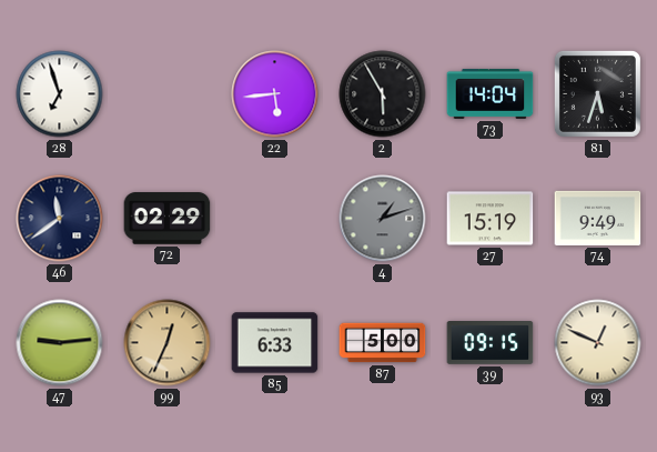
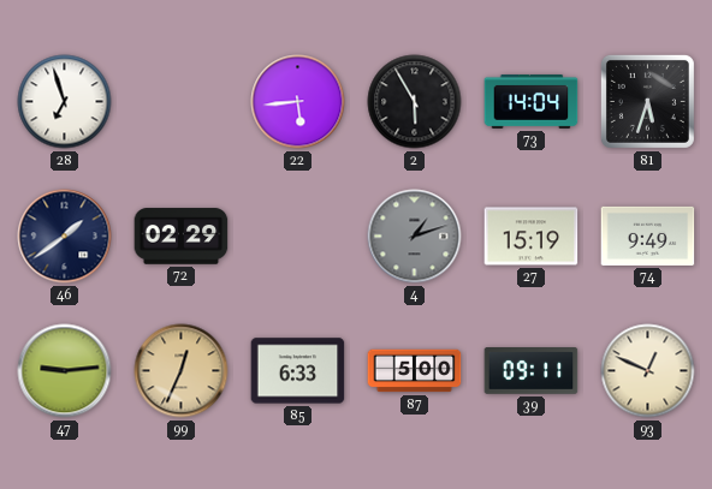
46: 11:39 -> 1:39 (65, 237)
39: 09:15 -> 09:11 (532, 371)
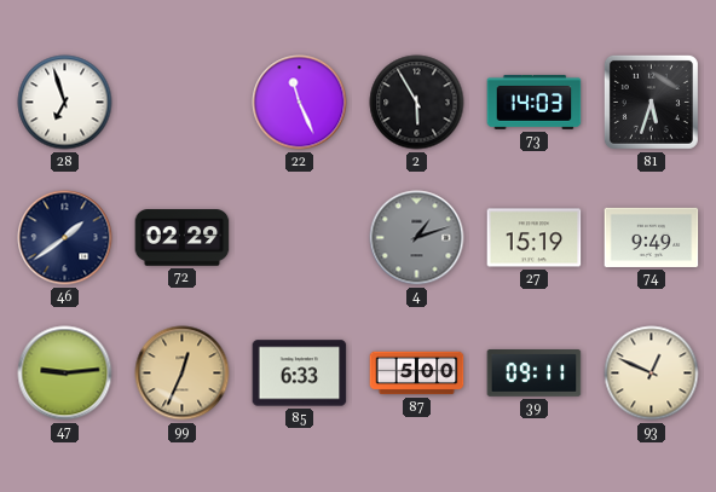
22: 5:44 -> 11:26 (300, 103)
73: 14:04 -> 14:03 (535, 102)
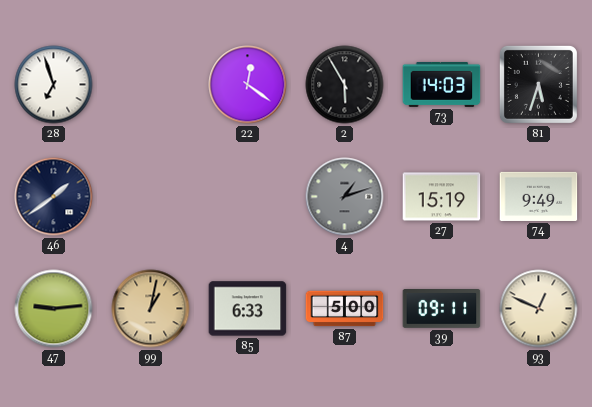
22: 11:26 -> 12:21 (248, 85)
72: 02:29 -> none (183, 238)
99: 12:34 -> 1:02 (151, 309)
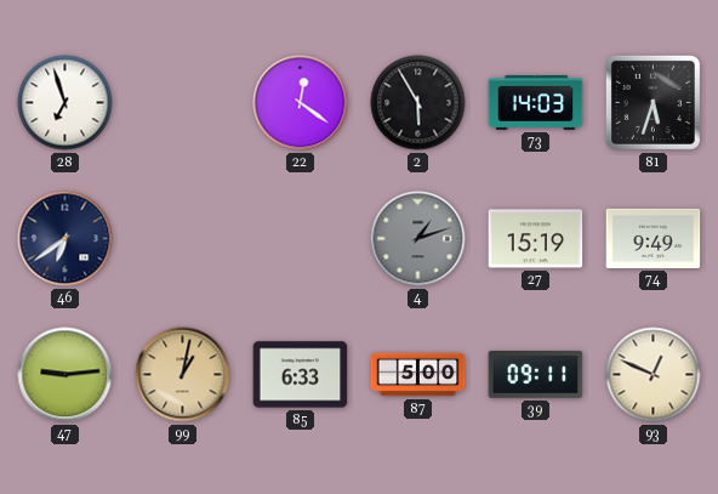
46: 1:39 -> 6:39 (65, 239)
